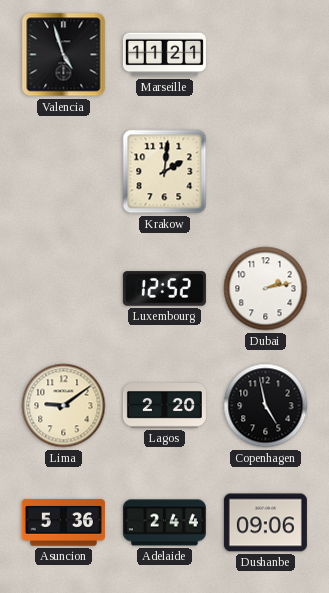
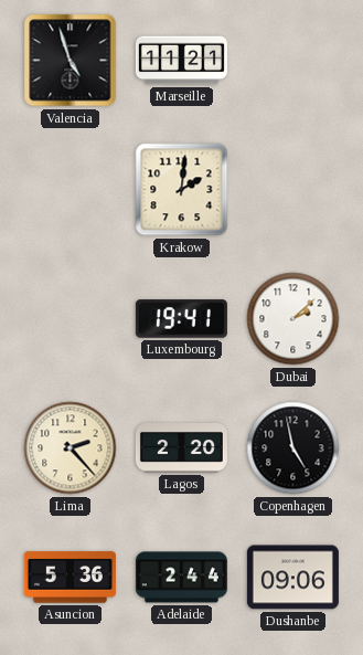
Luxembourg: 12:52 -> 19:41 (181, 319)
Dubai: 2:13 -> 2:08 (293, 319)
Lima: 9:09 -> 2:23 (71, 448)
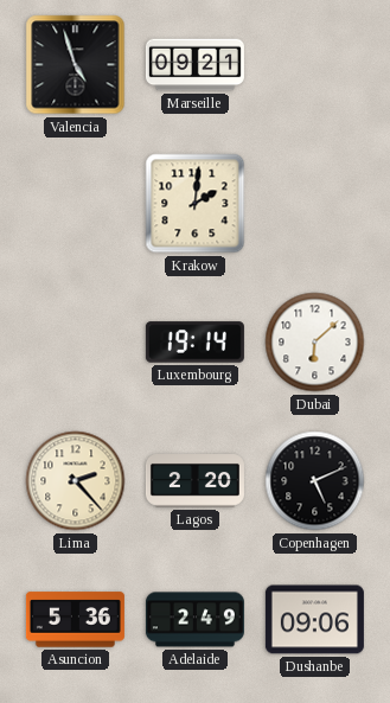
Marseille: 11:21 -> 09:21 (194, 65)
Luxembourg: 19:41 -> 19:14 (194, 343)
Dubai: 2:08 -> 6:08 (315, 343)
Copenhagen: 4:58 -> 5:11 (315, 481)
Adelaide: 2:44 -> 2:49 (194, 620)
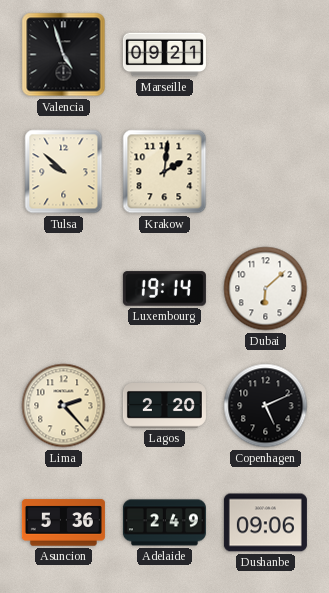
Tulsa: none -> 9:52 (64, 172)
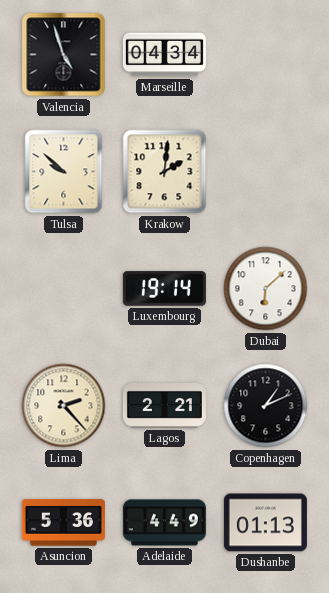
Marseille: 09:21 -> 04:34 (164, 55)
Lagos: 2:20 -> 2:21 (164, 406)
Copenhagen: 5:11 -> 1:11 (266, 406)
Adelaide: 2:49 -> 4:49 (164, 523)
Dushanbe: 09:06 -> 01:13 (265, 523)
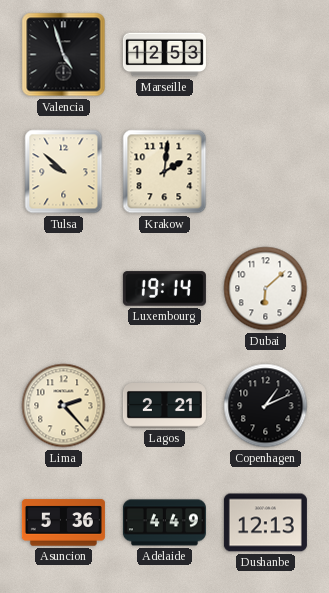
Marseille: 04:34 -> 12:53 (164, 55)
Dushanbe: 01:13 -> 12:13 (265, 523)
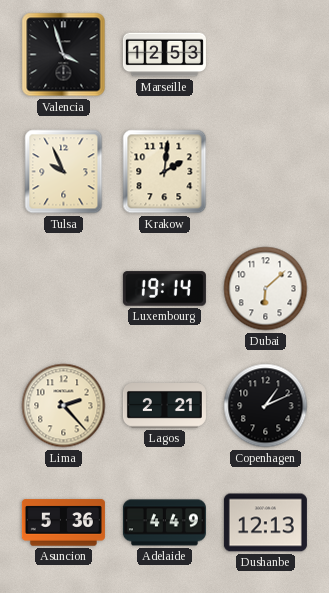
Valencia: 4:57 -> 3:57 (64, 55)
Tulsa: 9:52 -> 9:56 (64, 172)
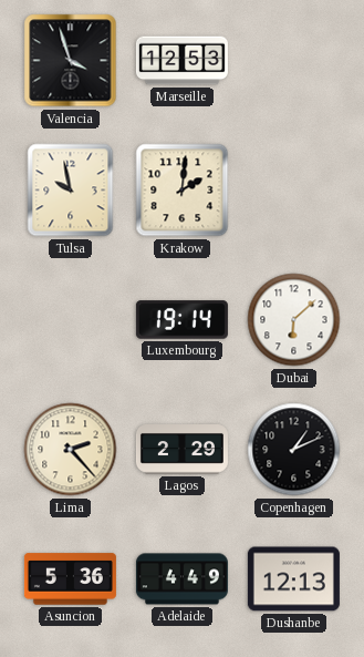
Tulsa: 9:56 -> 9:58 (71, 191)
Lagos: 2:21 -> 2:29 (181, 450)
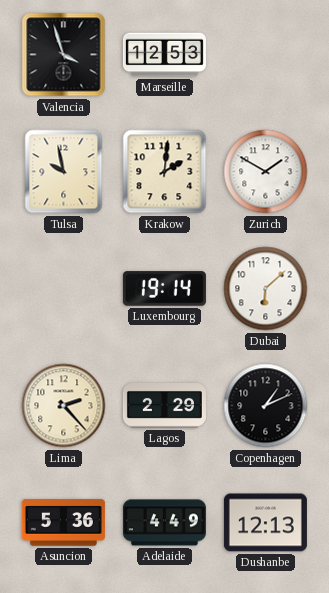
Zurich: none -> 1:50 (266, 172)
